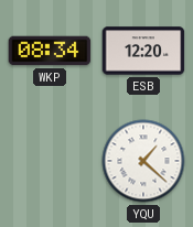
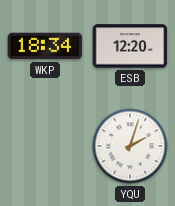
WKP: 08:34 -> 18:34 (45, 46)
YQU: 1:22 -> 2:03 (130, 146)
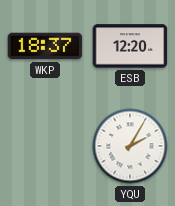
WKP: 18:34 -> 18:37 (45, 46)
YQU: 2:03 -> 2:05 (130, 146)
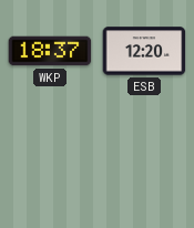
YQU: 2:05 -> none (130, 146)
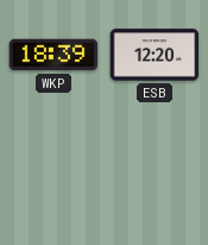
WKP: 18:37 -> 18:39 (53, 55)
